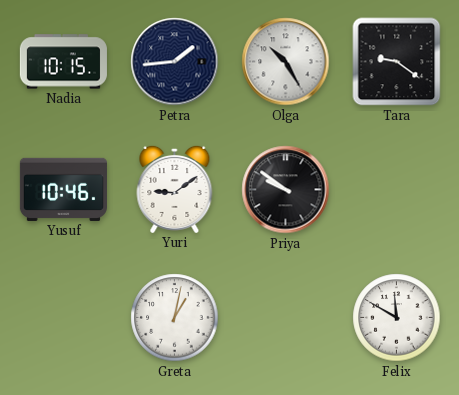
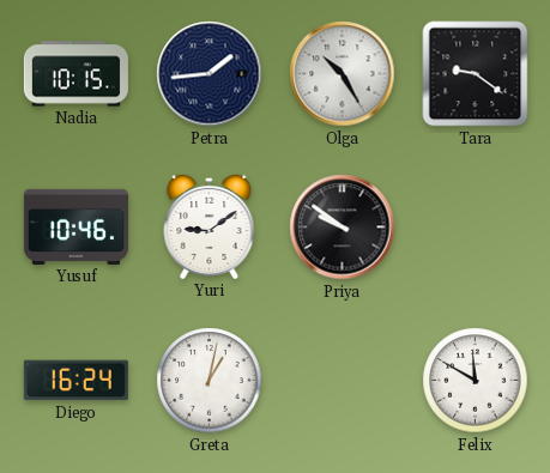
Diego: none -> 16:24 (75, 381)
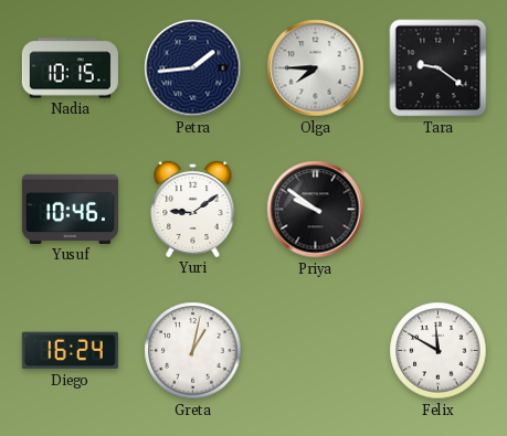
Olga: 10:25 -> 7:45 (316, 68)
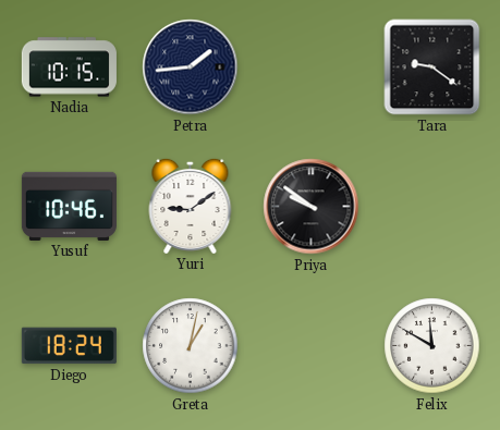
Olga: 7:45 -> none (316, 68)
Diego: 16:24 -> 18:24 (69, 346)
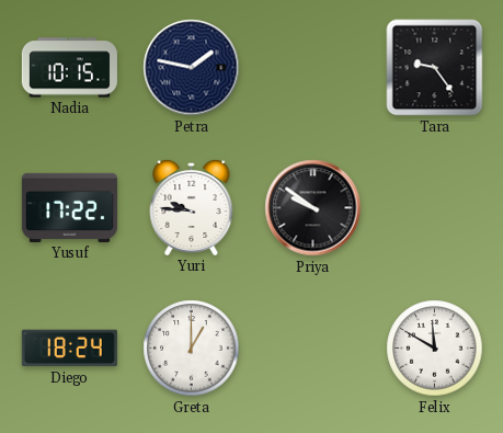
Petra: 1:44 -> 1:47 (192, 68)
Tara: 9:21 -> 9:24 (435, 68)
Yusuf: 10:46 -> 17:22 (69, 207)
Yuri: 9:09 -> 9:46 (192, 207)
Greta: 1:02 -> 1:00 (192, 349)
